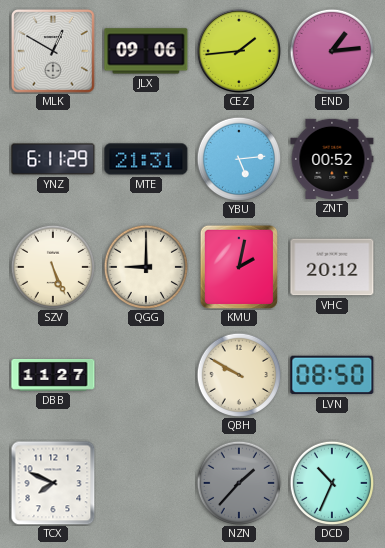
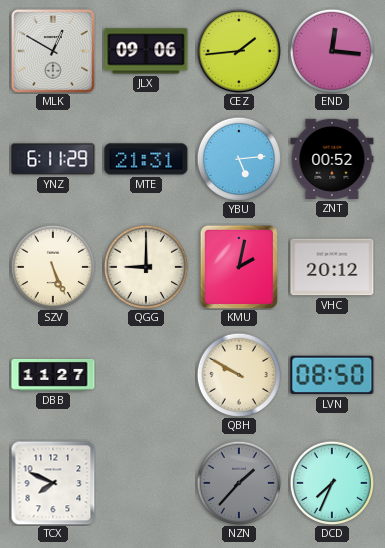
END: 1:14 -> 12:16 (332, 51)
DCD: 10:34 -> 7:34 (332, 483)
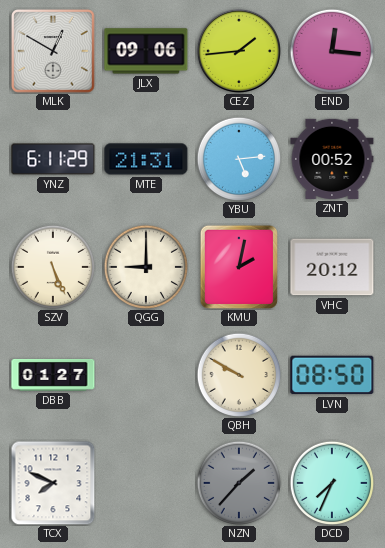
DBB: 11:27 -> 01:27 (53, 375)
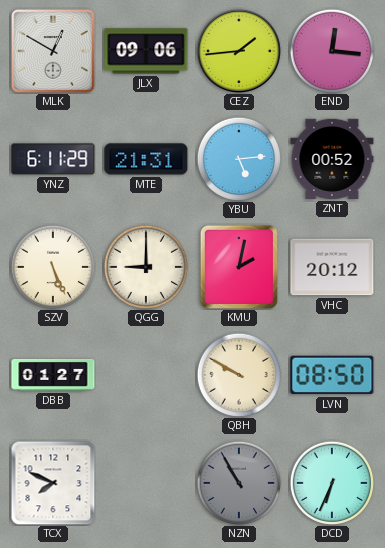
NZN: 1:37 -> 10:55 (239, 483)
DCD: 7:34 -> 6:34 (332, 483)
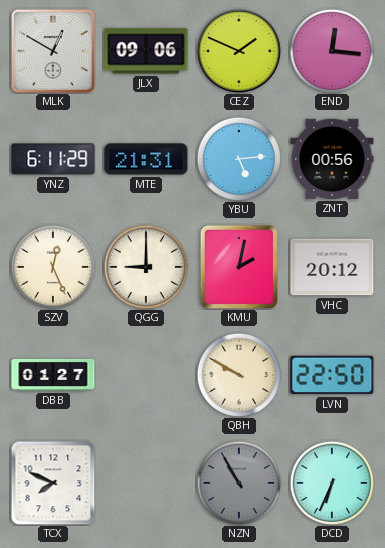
CEZ: 1:44 -> 1:49 (239, 51)
ZNT: 00:52 -> 00:56 (332, 159)
SZV: 5:26 -> 12:26 (53, 267)
LVN: 08:50 -> 22:50 (332, 375)
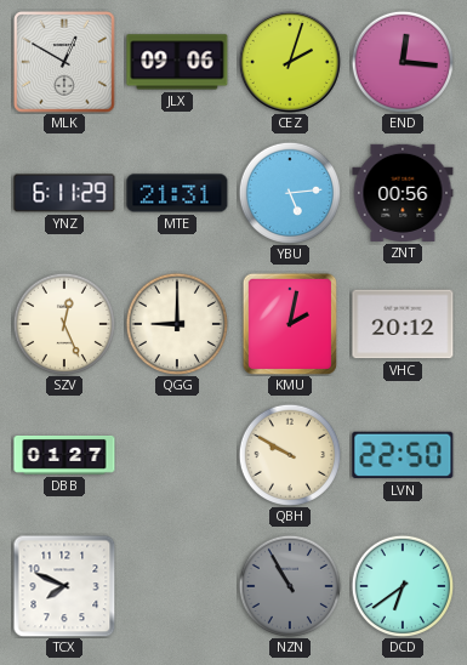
CEZ: 1:49 -> 2:03 (290, 62)
DCD: 6:34 -> 6:39 (403, 586)
